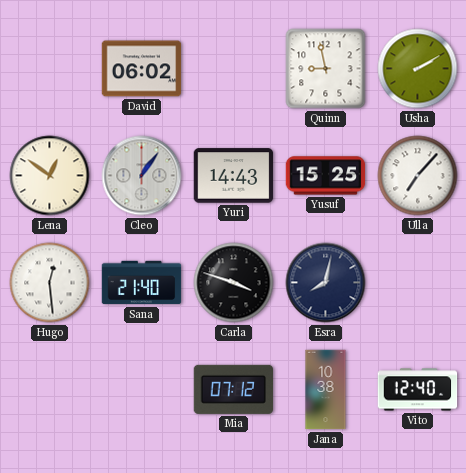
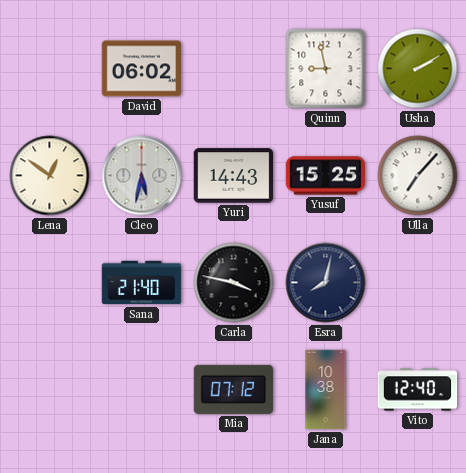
Cleo: 1:06 -> 5:32 (142, 176)
Hugo: 12:29 -> none (50, 283)
Carla: 3:48 -> 3:47 (234, 283)
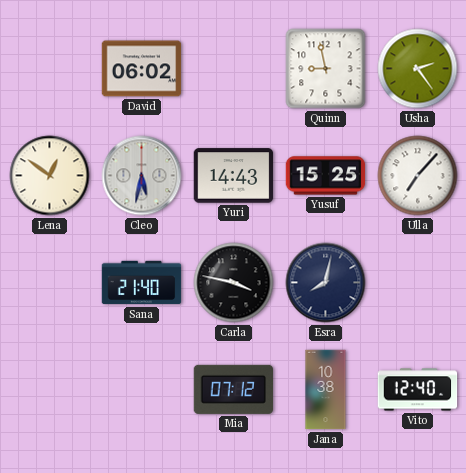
Usha: 2:10 -> 2:24 (418, 69)
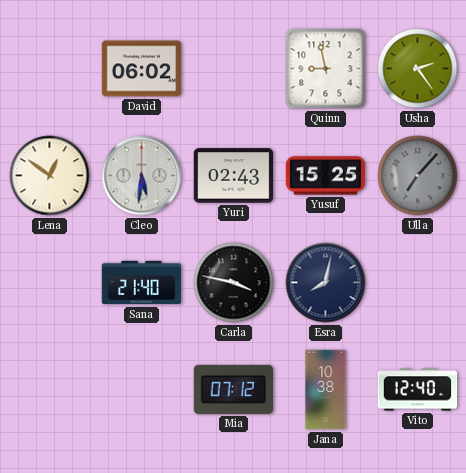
Cleo: 5:32 -> 5:31 (142, 176)
Yuri: 14:43 -> 02:43 (234, 176)
Ulla dial: white -> grey (418, 176)
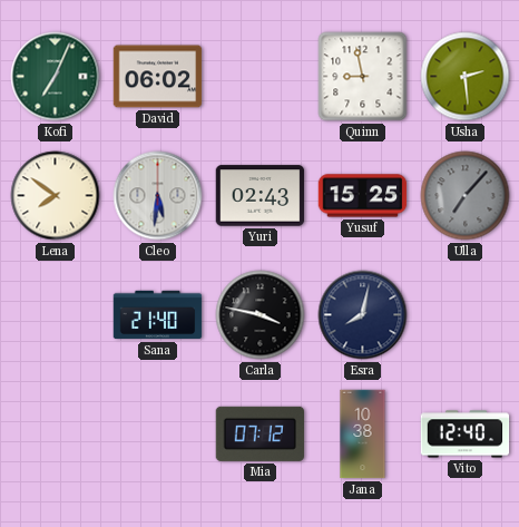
Kofi: none -> 7:04 (56, 77)
Usha: 2:24 -> 2:29 (466, 77)
Lena: 12:51 -> 7:51 (56, 196)
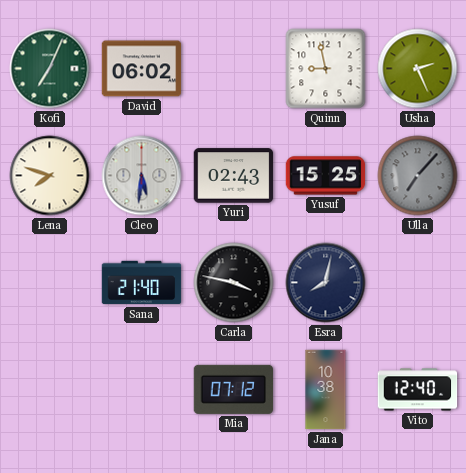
Usha: 2:29 -> 2:26 (418, 69)
Lena: 7:51 -> 7:48 (50, 176)
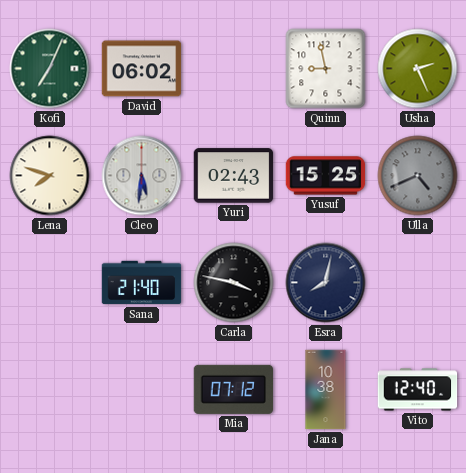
Ulla: 7:07 -> 4:41 (418, 176)
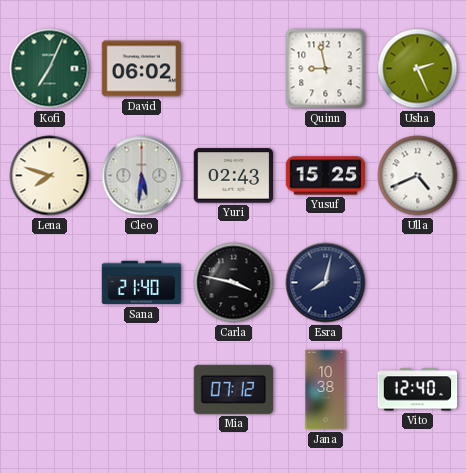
Ulla dial: grey -> white (418, 176)
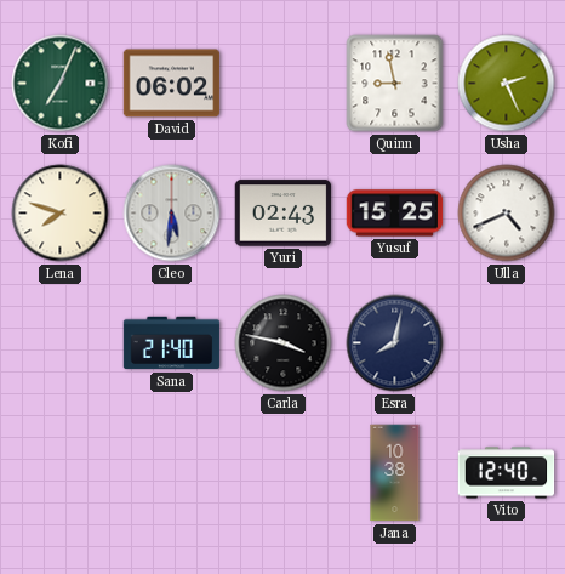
Mia: 07:12 -> none (234, 389)
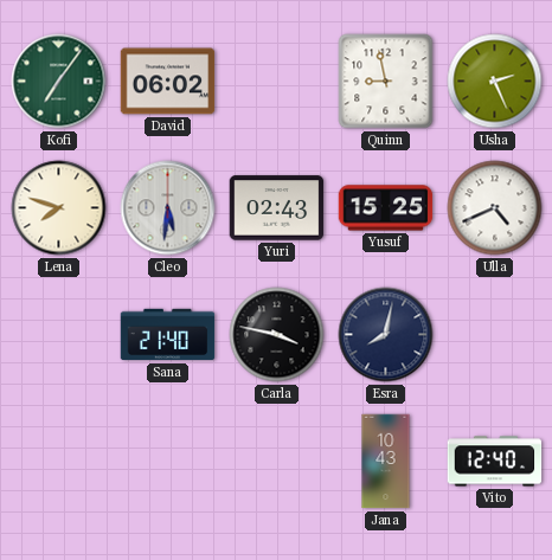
Kofi: 7:04 -> 7:06 (59, 82)
Jana: 10:38 -> 10:43 (386, 462)
